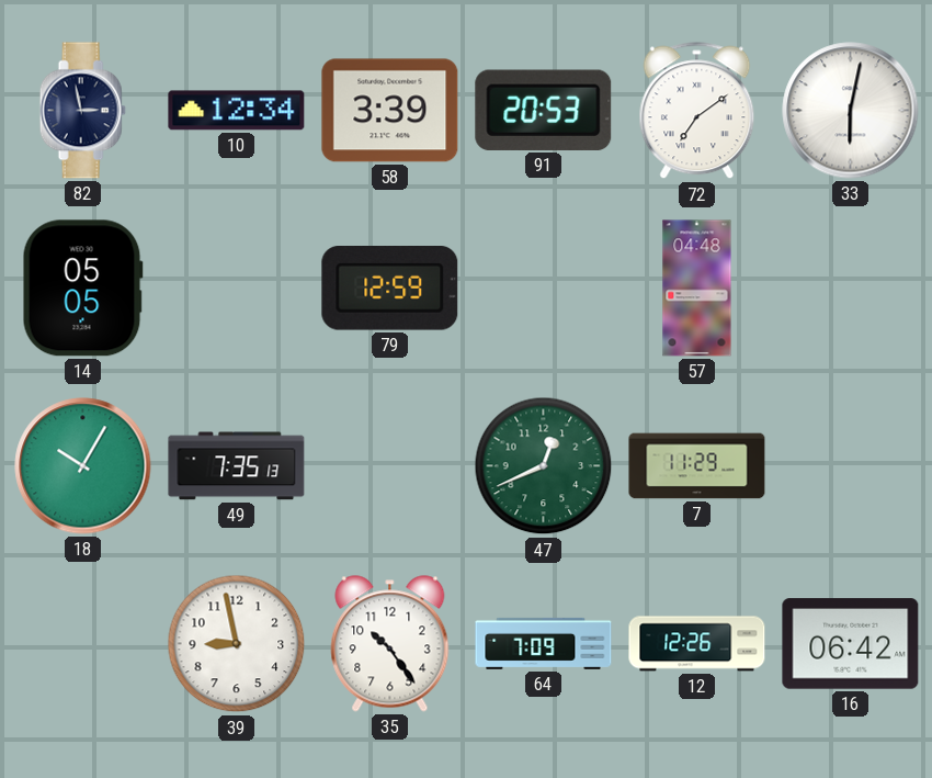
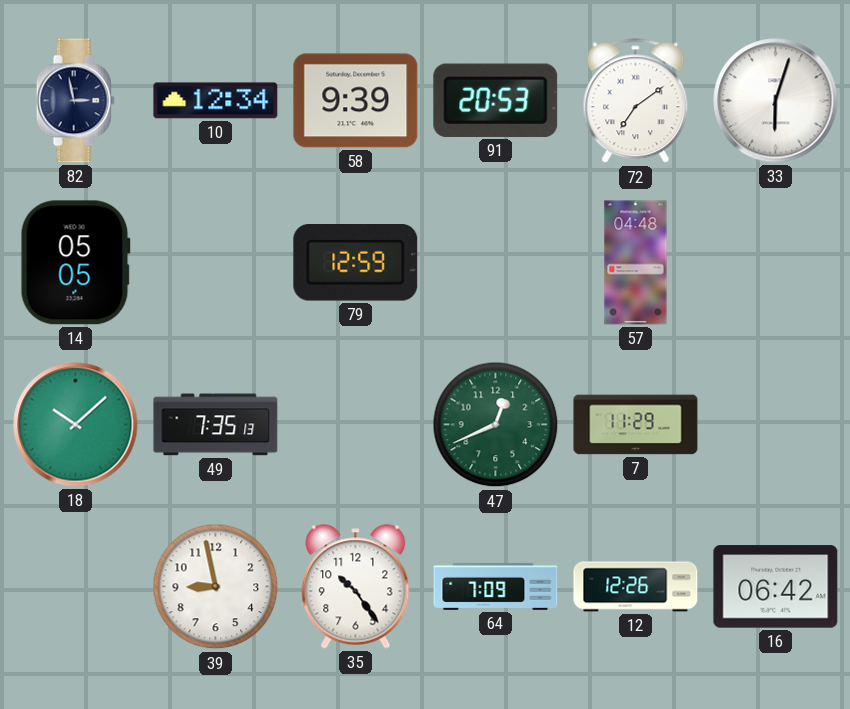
58: 3:39 -> 9:39 (356, 101)
33: 6:02 -> 6:03 (776, 101)
18: 10:05 -> 10:08 (76, 425)
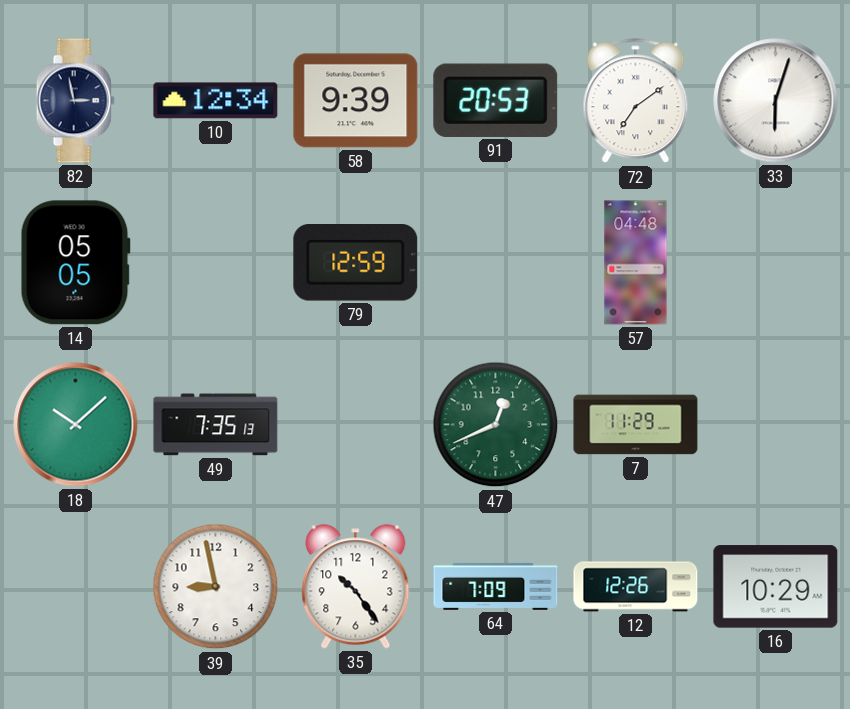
16: 06:42 -> 10:29 (776, 587)
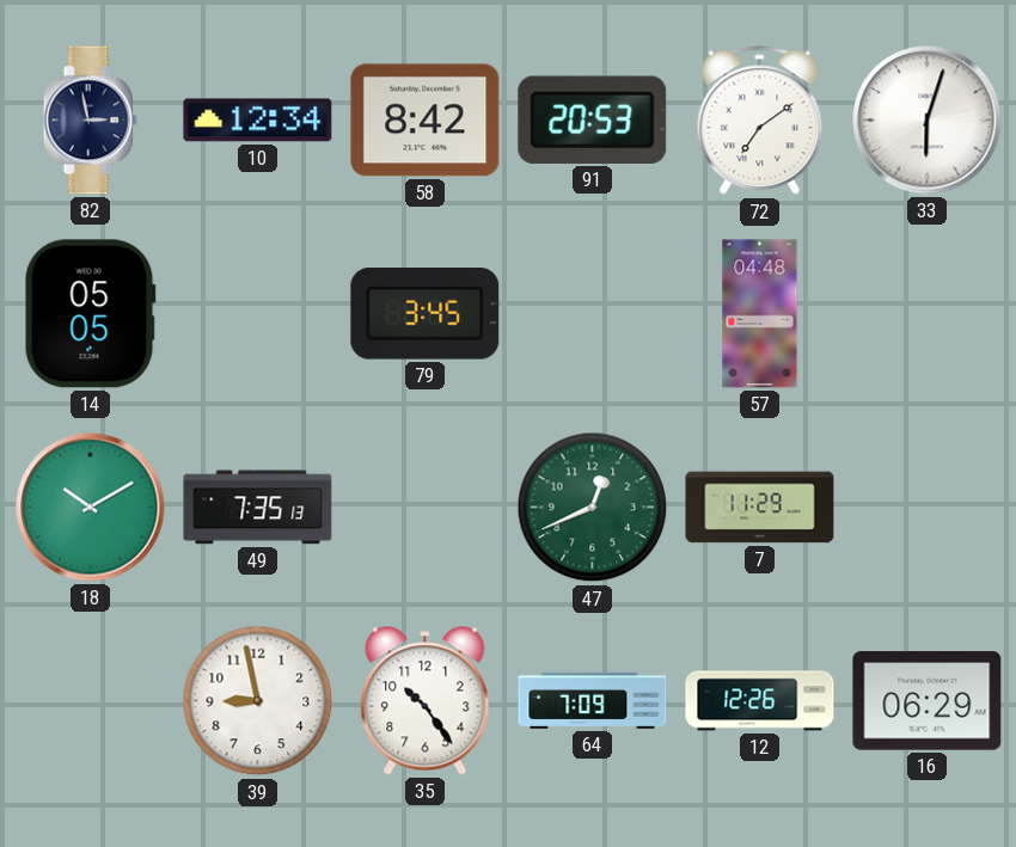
58: 9:39 -> 8:42 (426, 121)
79: 12:59 -> 3:45 (426, 314)
18: 10:08 -> 10:10 (91, 508)
16: 10:29 -> 06:29 (928, 701)
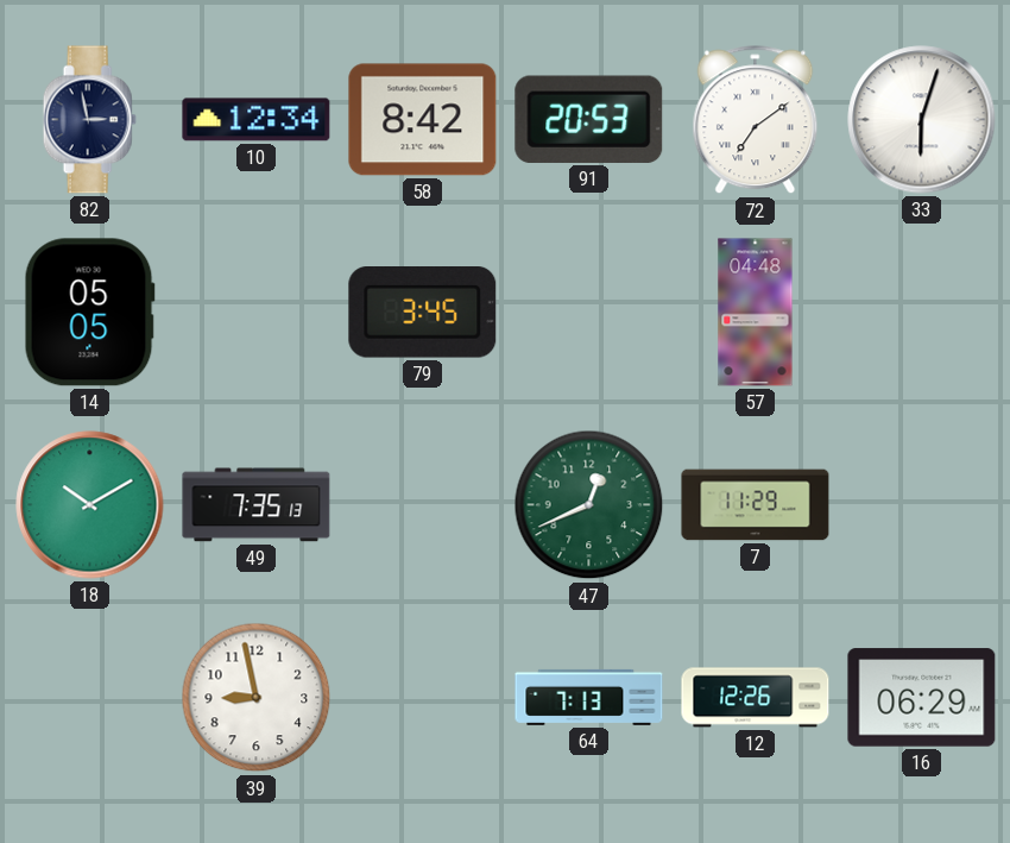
35: 10:24 -> none (426, 701)
64: 7:09 -> 7:13 (589, 697)
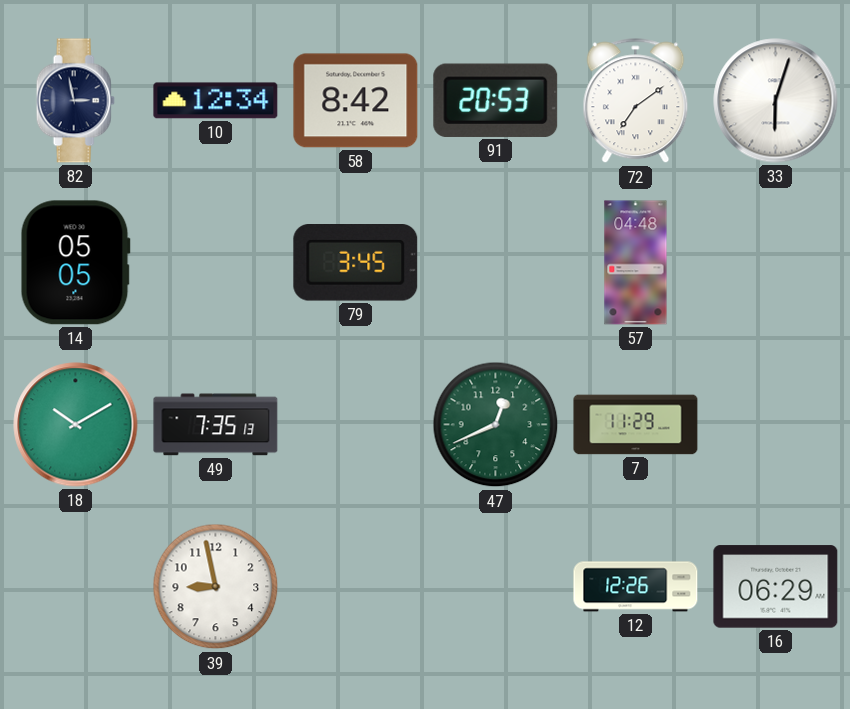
64: 7:13 -> none (589, 697)
